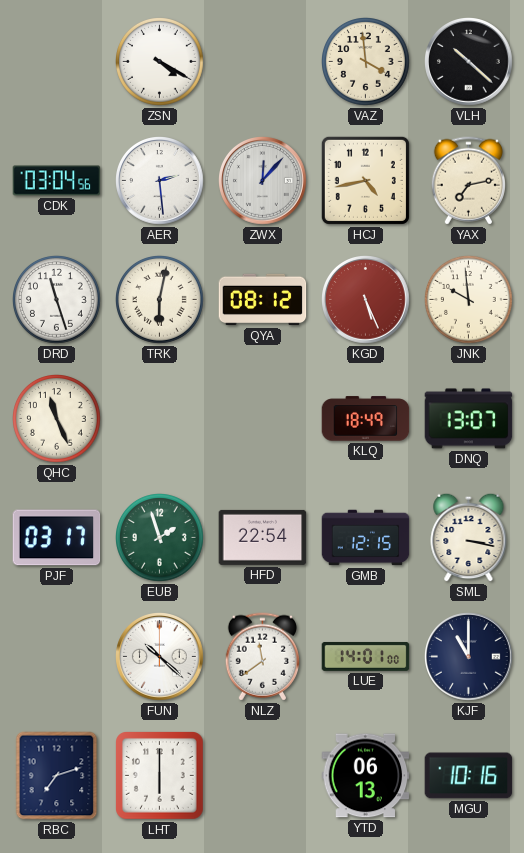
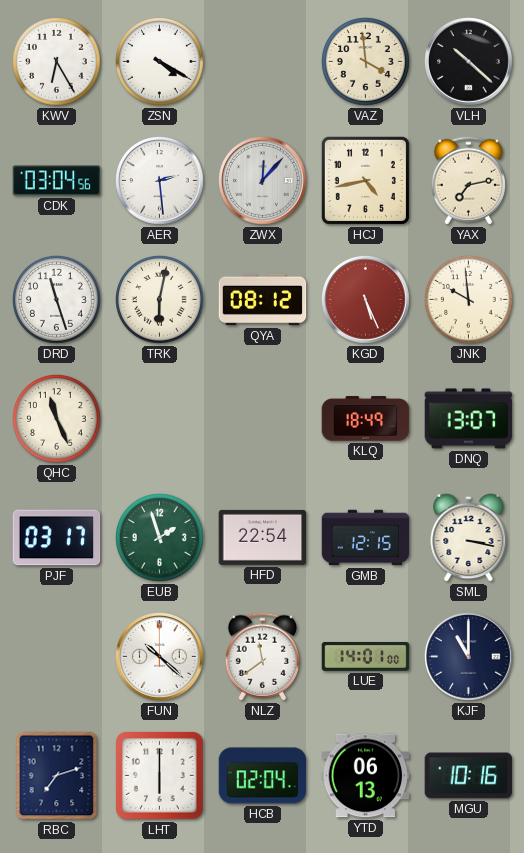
KWV: none -> 6:25 (57, 62)
HCB: none -> 02:04 (263, 776)
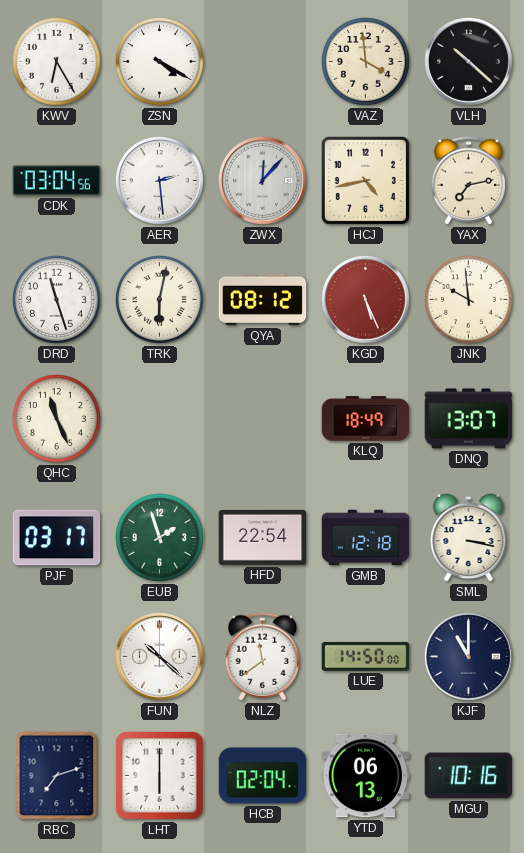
GMB: 12:15 -> 12:18 (366, 538)
LUE: 14:01 -> 14:50 (366, 656)
